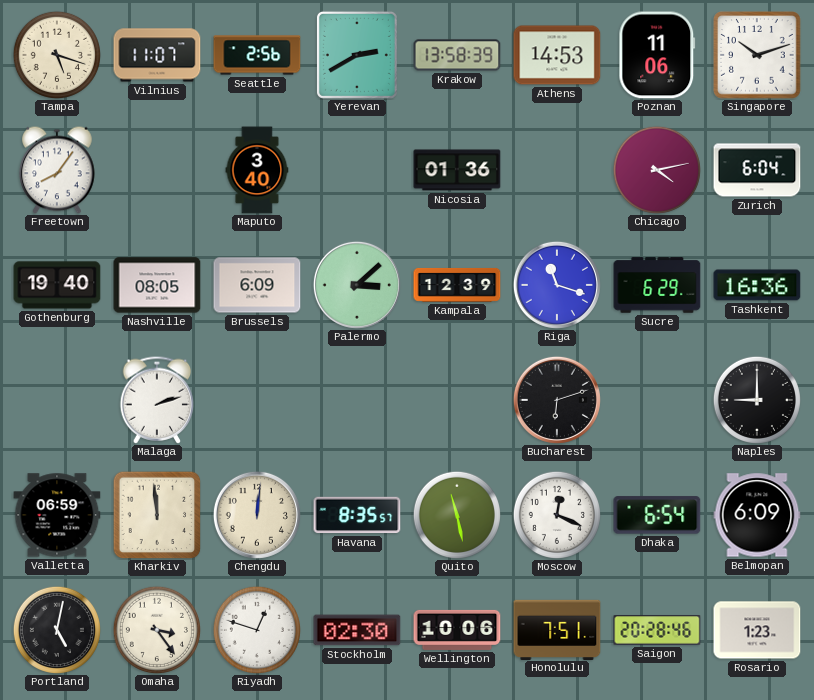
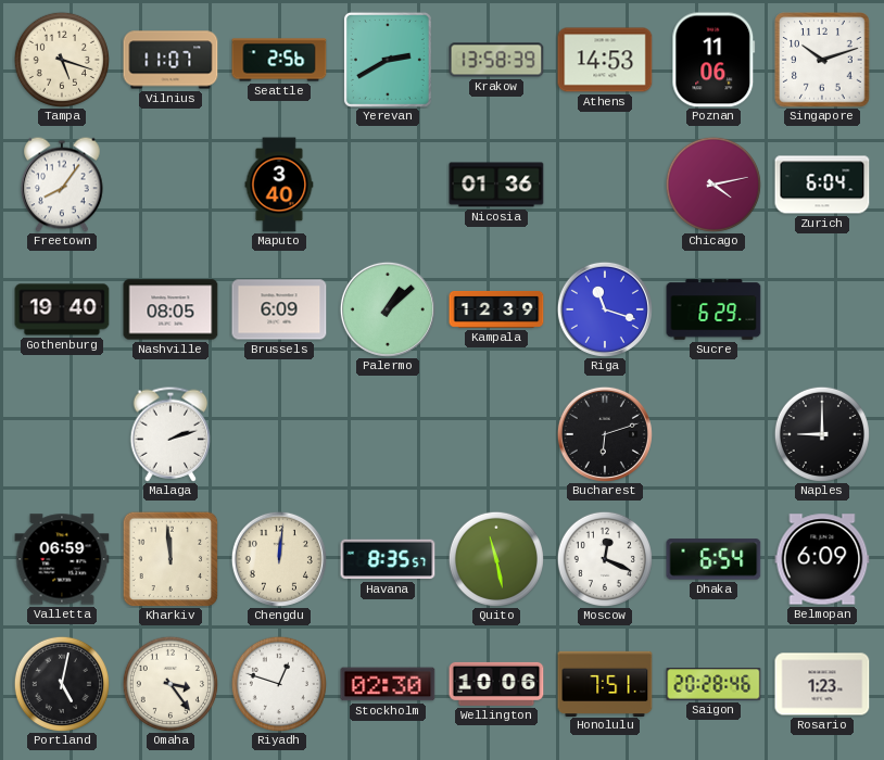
Palermo: 3:08 -> 1:08 (388, 309)
Tashkent: 16:36 -> none (757, 285)
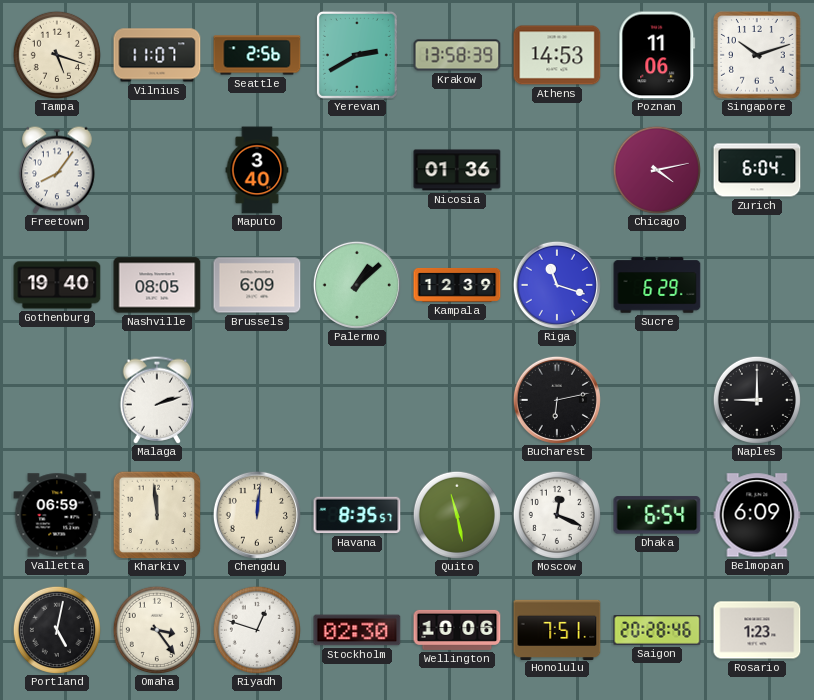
Bucharest: 6:12 -> 6:13 (557, 400)
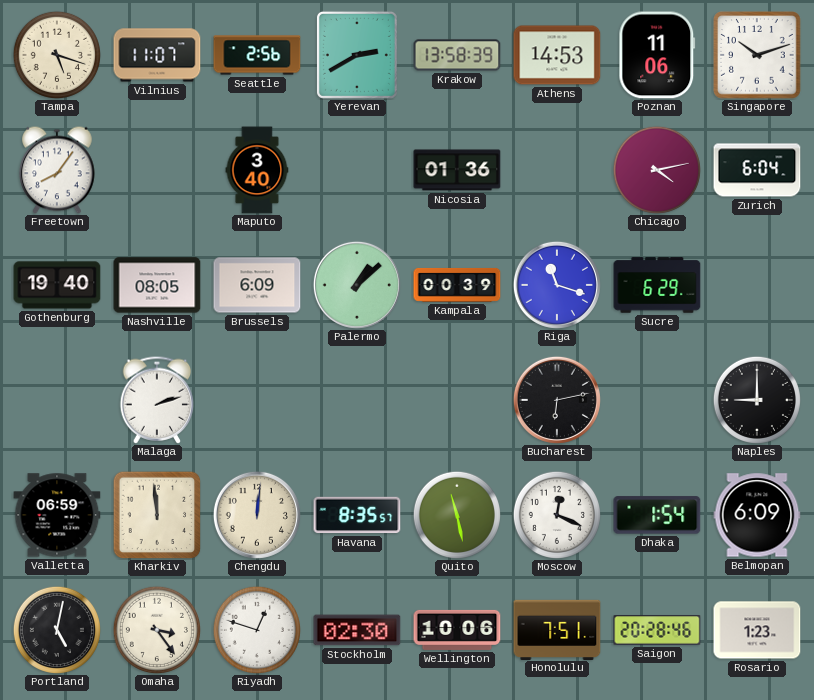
Kampala: 12:39 -> 00:39 (457, 285)
Dhaka: 6:54 -> 1:54 (657, 515)
